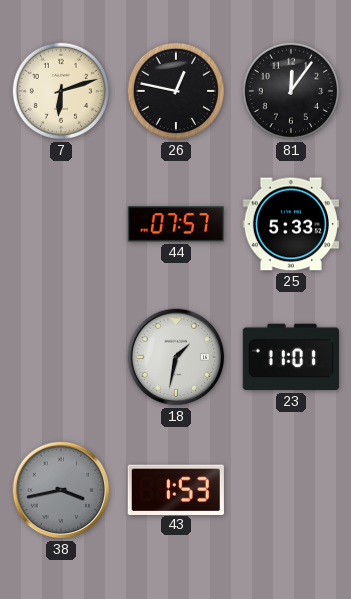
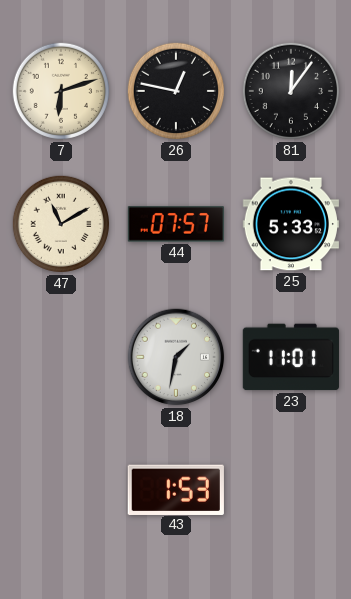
47: none -> 11:10 (61, 224)
38: 3:43 -> none (61, 490)
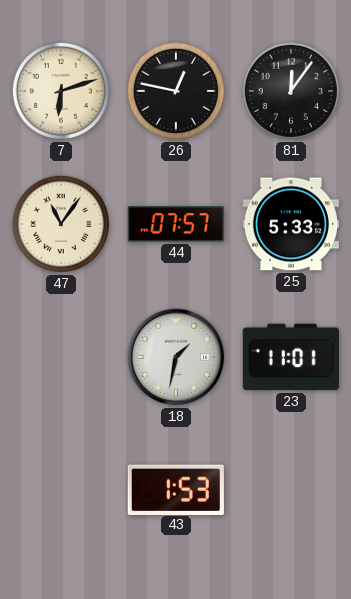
47: 11:10 -> 11:06 (61, 224)
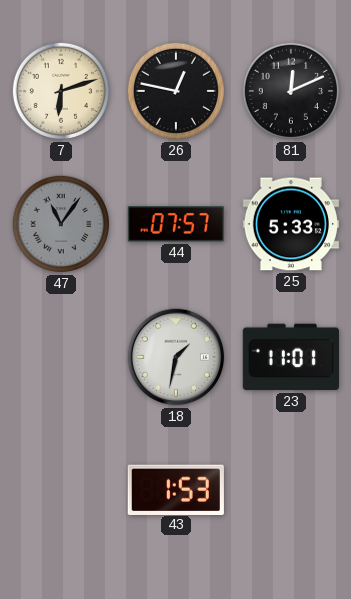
81: 12:06 -> 12:11 (291, 91)
47 dial: cream -> grey (61, 224)
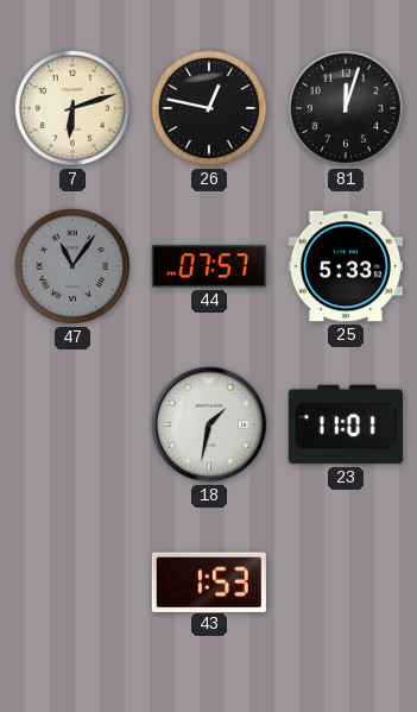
81: 12:11 -> 12:03 (346, 108)
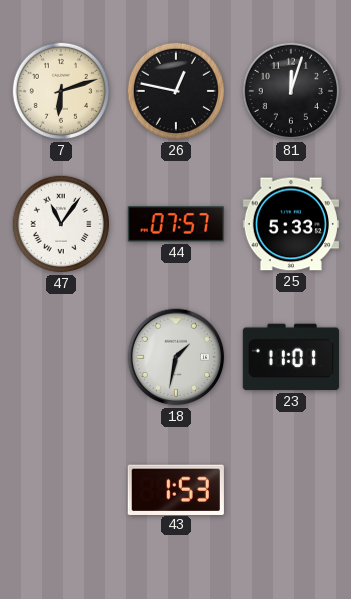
47 dial: grey -> white (61, 224)
